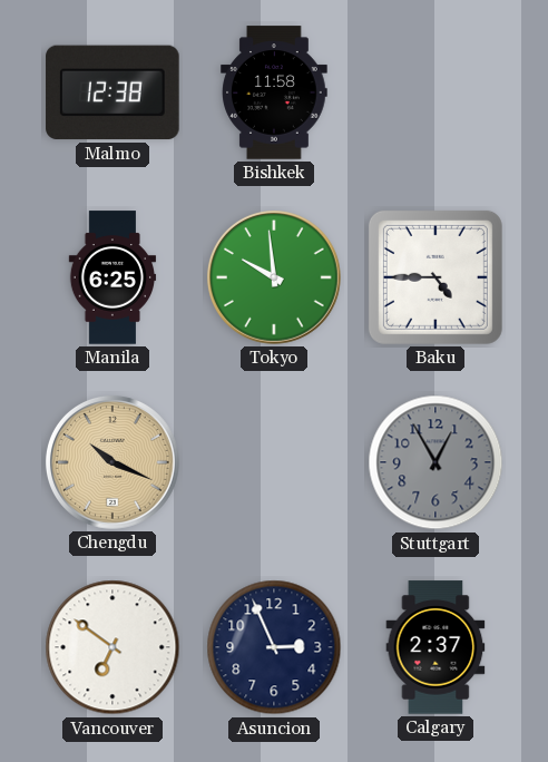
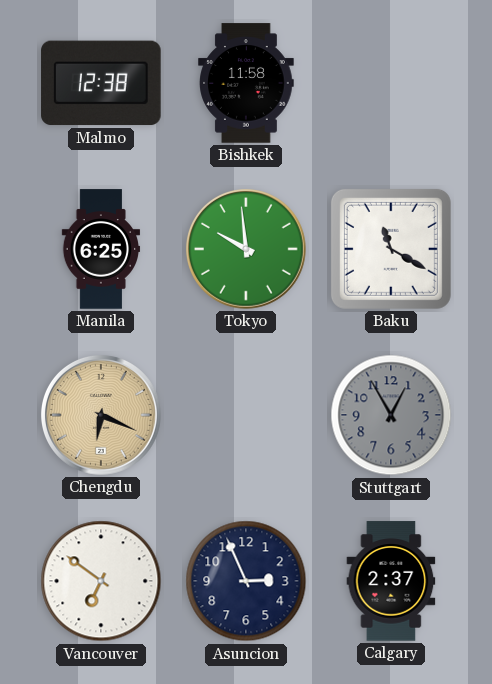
Baku: 4:45 -> 11:20 (391, 249)
Chengdu: 10:19 -> 6:19 (101, 415)
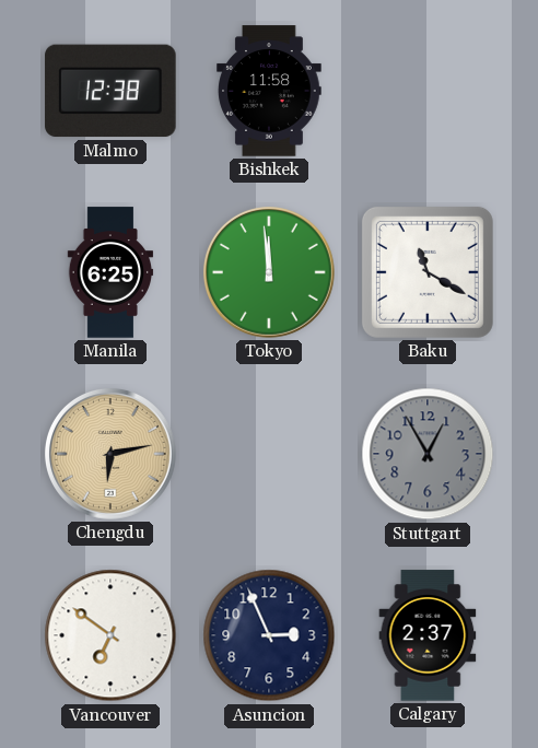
Tokyo: 9:59 -> 11:59 (269, 272)
Chengdu: 6:19 -> 6:13 (110, 454)
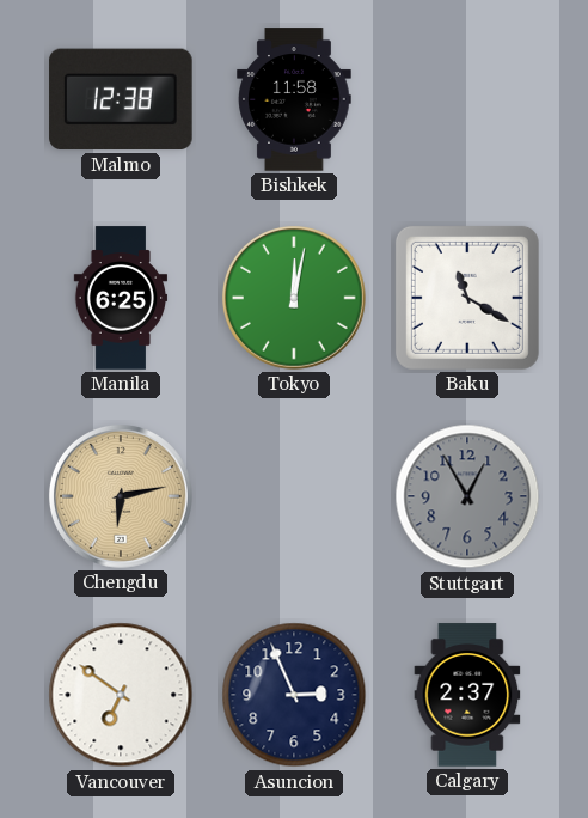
Tokyo: 11:59 -> 12:02 (294, 298)
